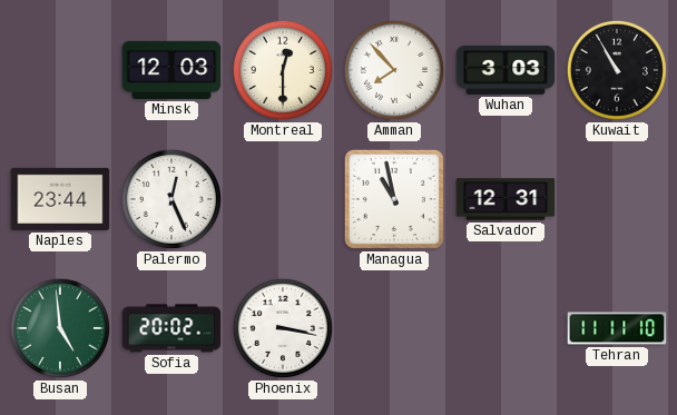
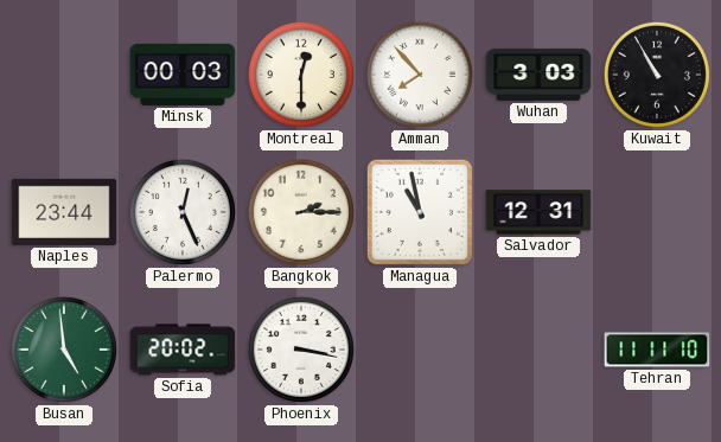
Minsk: 12:03 -> 00:03 (183, 75)
Bangkok: none -> 2:15 (301, 212)
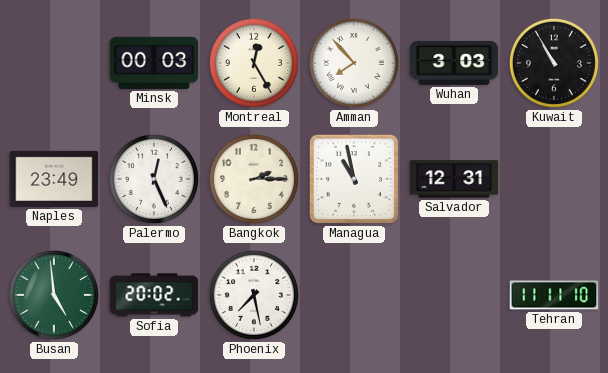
Montreal: 12:30 -> 12:25 (254, 63)
Naples: 23:44 -> 23:49 (54, 179)
Phoenix: 3:17 -> 7:28 (254, 295)
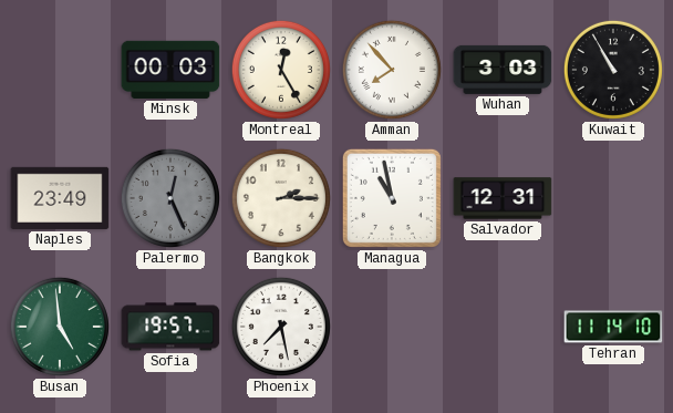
Palermo dial: white -> grey (170, 198)
Sofia: 20:02 -> 19:57 (170, 327)
Tehran: 11:11 -> 11:14 (613, 327)
